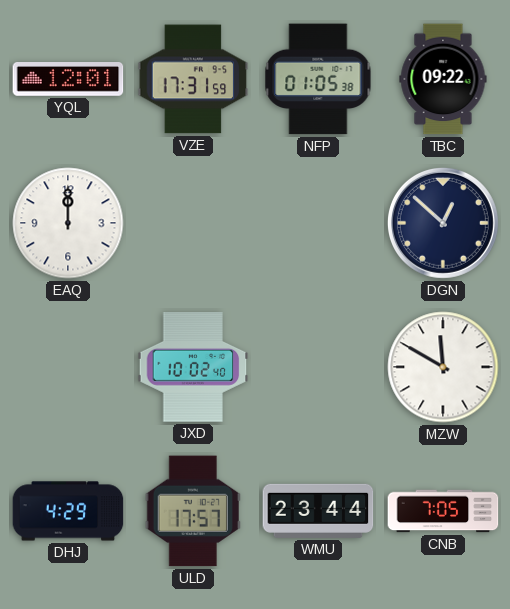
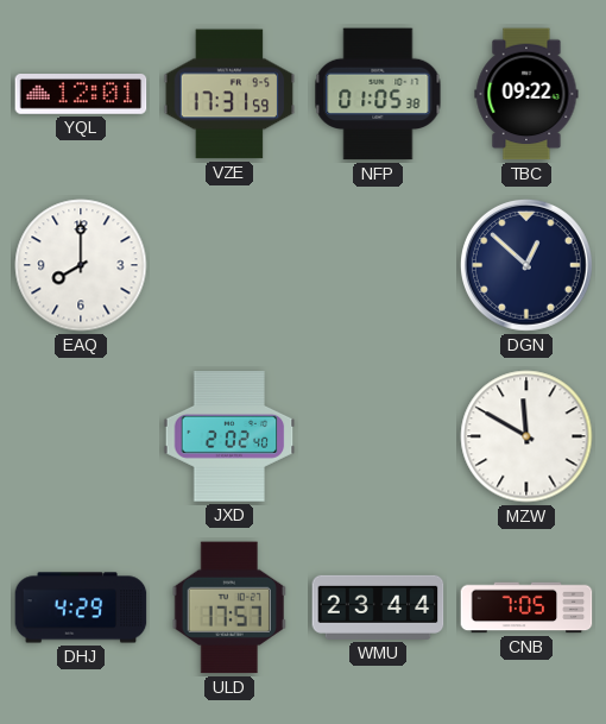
EAQ: 12:00 -> 8:00 (81, 265)
JXD: 10:02 -> 2:02 (229, 436)
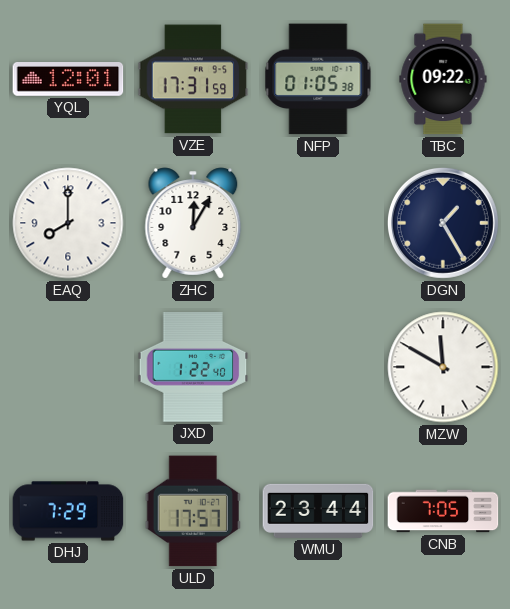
ZHC: none -> 12:05 (193, 223)
DGN: 12:52 -> 1:25 (443, 223)
JXD: 2:02 -> 1:22 (193, 367)
DHJ: 4:29 -> 7:29 (68, 511)
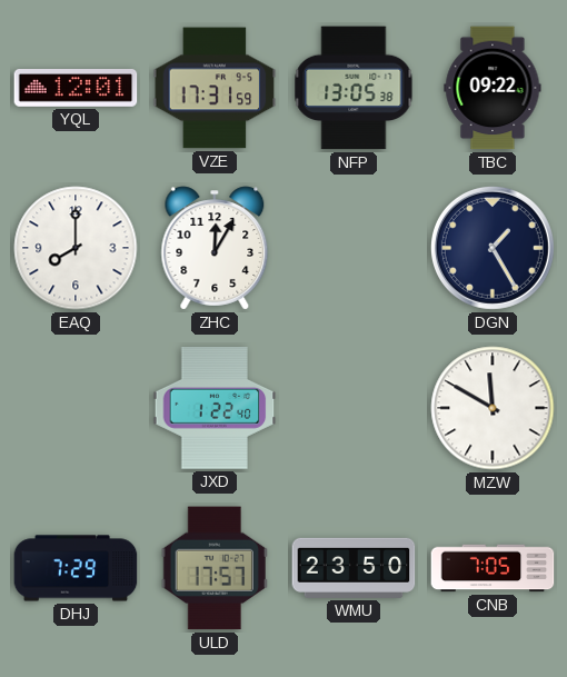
NFP: 01:05 -> 13:05 (354, 88)
WMU: 23:44 -> 23:50 (354, 568)
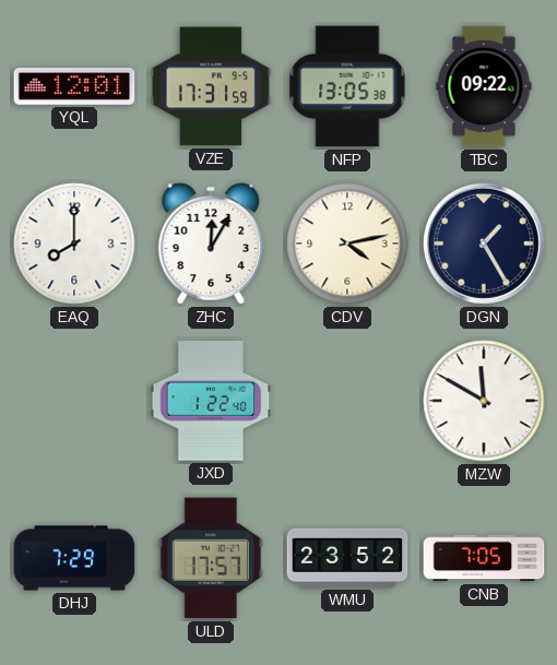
CDV: none -> 4:13 (347, 244)
WMU: 23:50 -> 23:52 (347, 558)
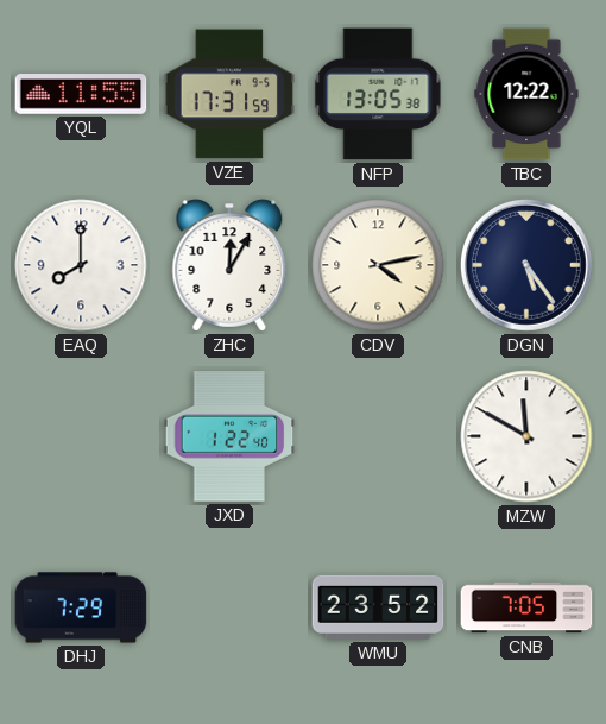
YQL: 12:01 -> 11:55 (81, 95)
TBC: 09:22 -> 12:22 (526, 94)
DGN: 1:25 -> 5:24 (526, 265)
ULD: 17:57 -> none (211, 558)
